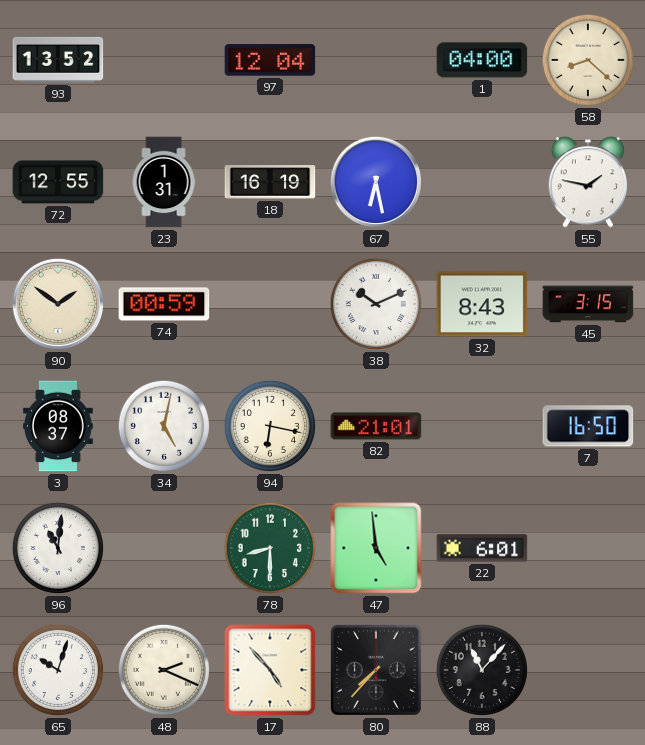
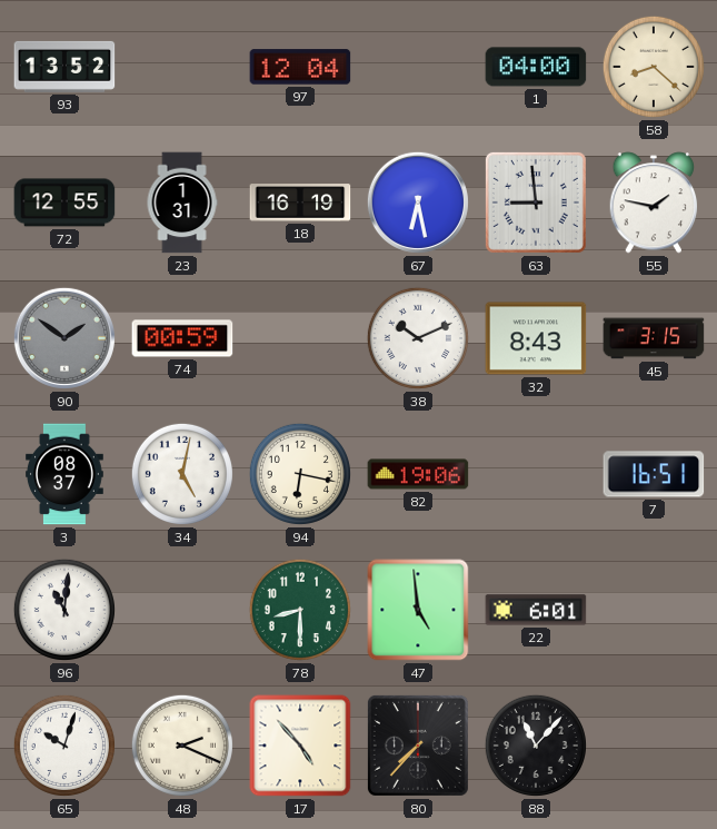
63: none -> 8:59 (536, 203)
90 dial: cream -> grey (64, 338)
82: 21:01 -> 19:06 (418, 474)
7: 16:50 -> 16:51 (654, 474)
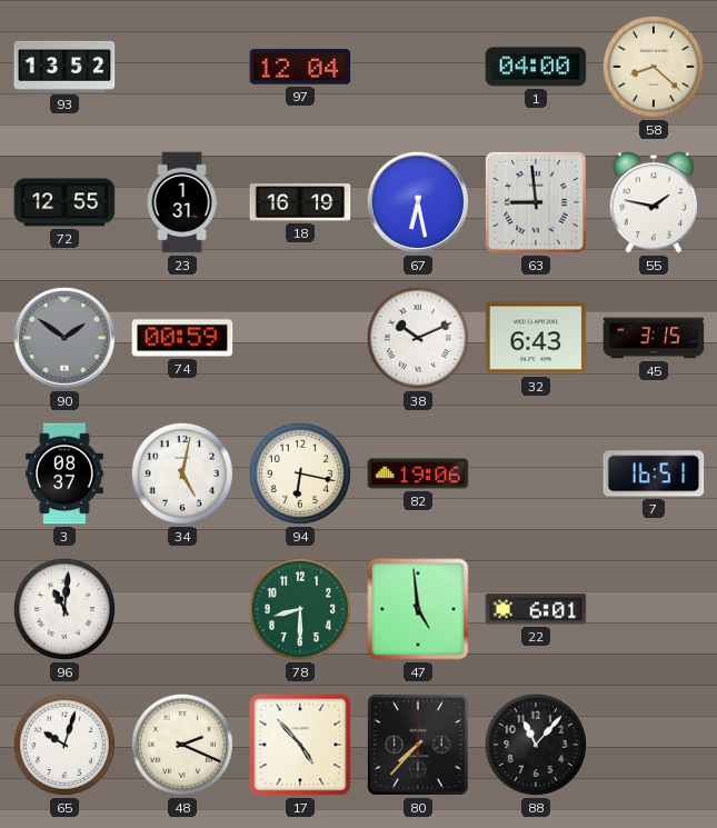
32: 8:43 -> 6:43 (536, 338)
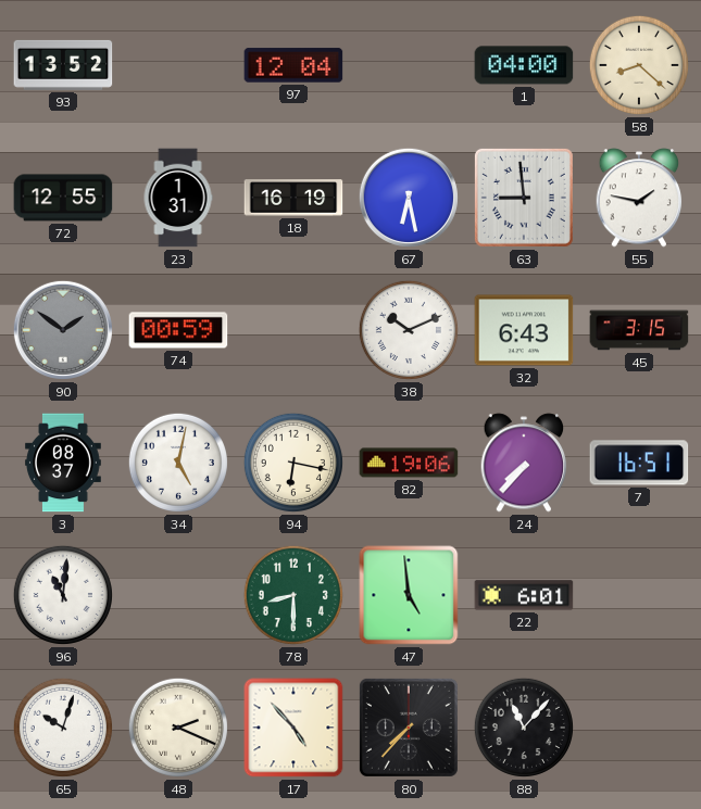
24: none -> 7:37 (524, 463)
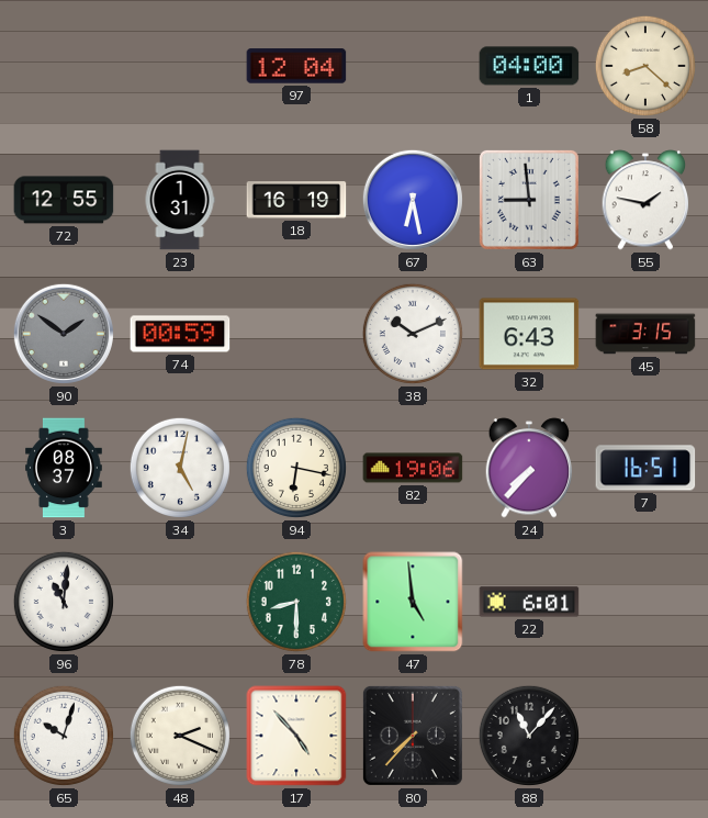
93: 13:52 -> none (63, 65)
